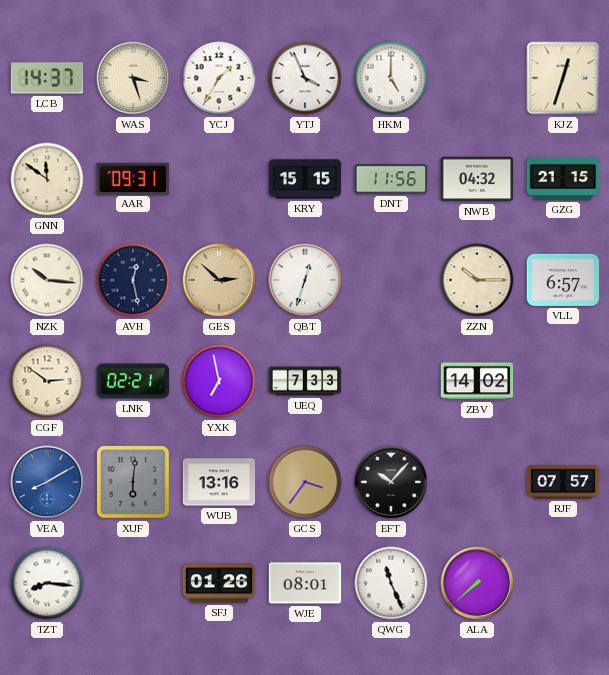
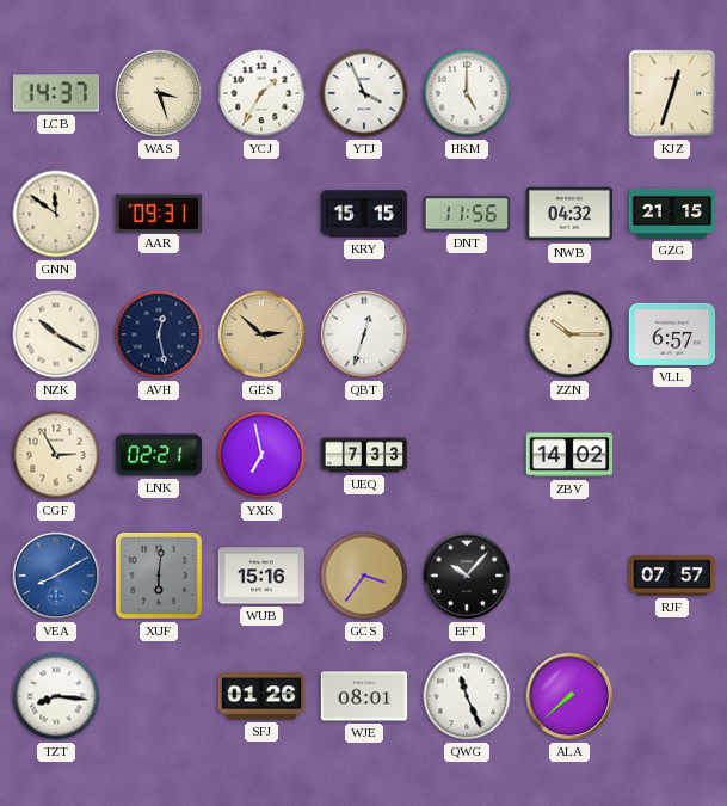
NZK: 10:16 -> 10:20 (56, 334)
CGF: 2:51 -> 2:55 (56, 455)
WUB: 13:16 -> 15:16 (261, 576)
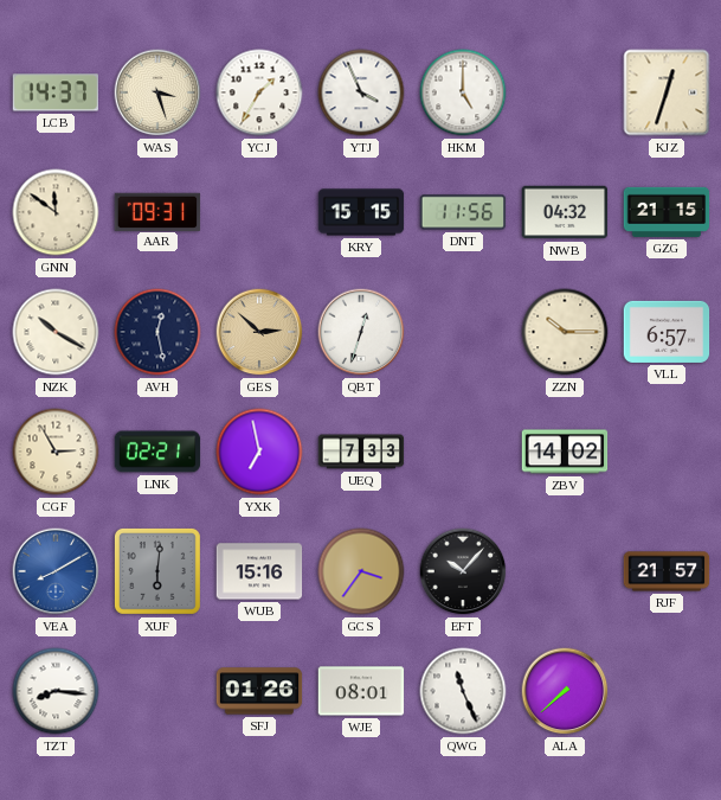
RJF: 07:57 -> 21:57 (667, 571)
